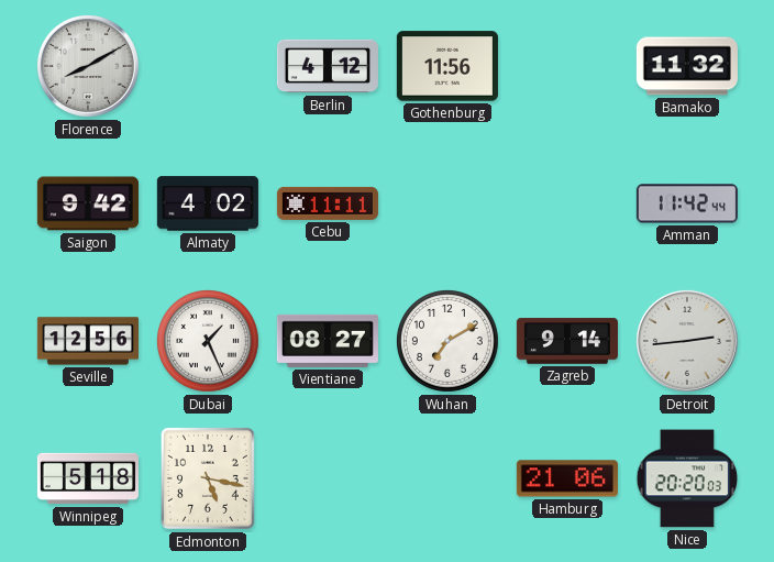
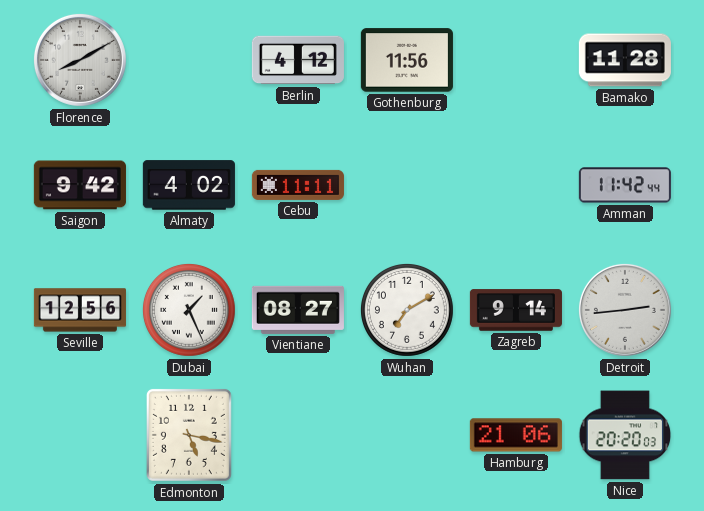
Bamako: 11:32 -> 11:28 (625, 60)
Winnipeg: 5:18 -> none (88, 478)
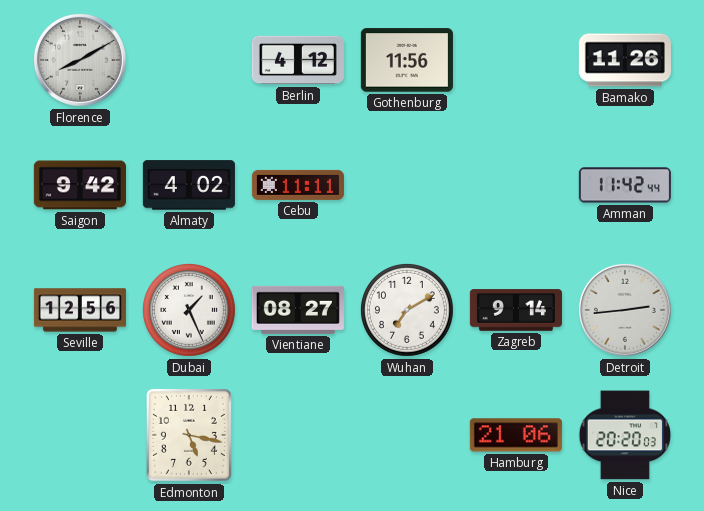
Bamako: 11:28 -> 11:26 (625, 60)
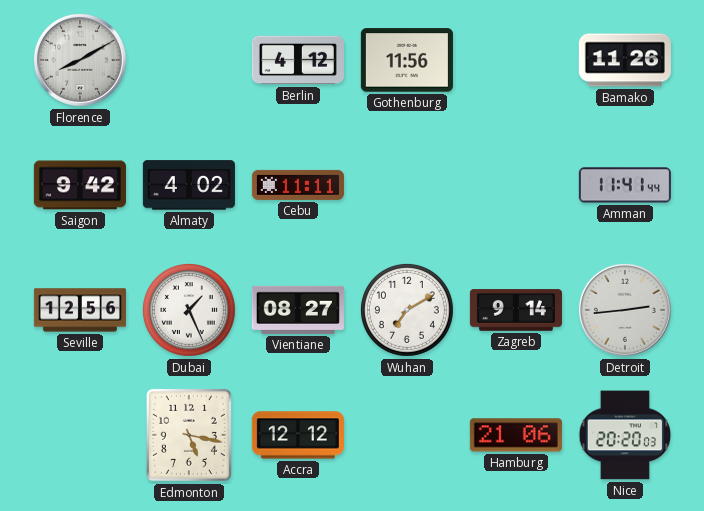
Amman: 11:42 -> 11:41 (625, 185)
Accra: none -> 12:12 (298, 435)
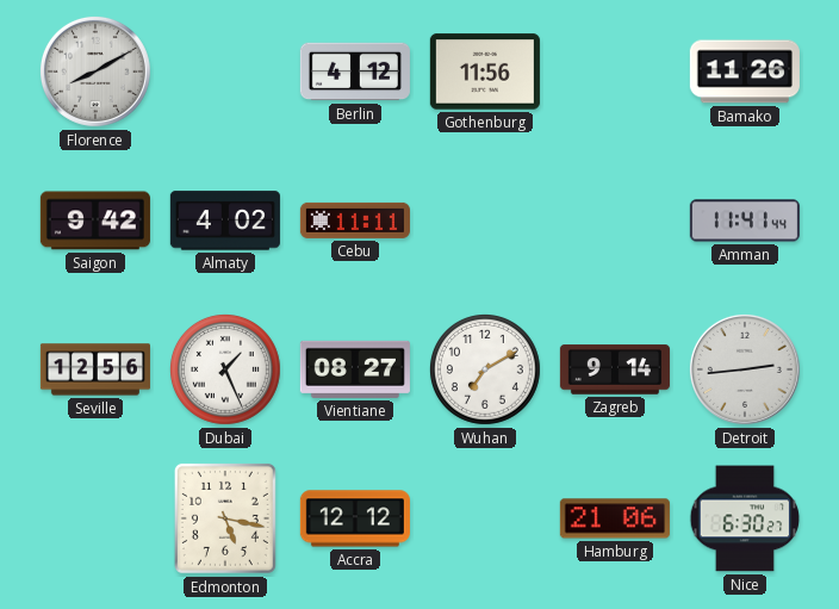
Nice: 20:20 -> 6:30 (745, 518)
